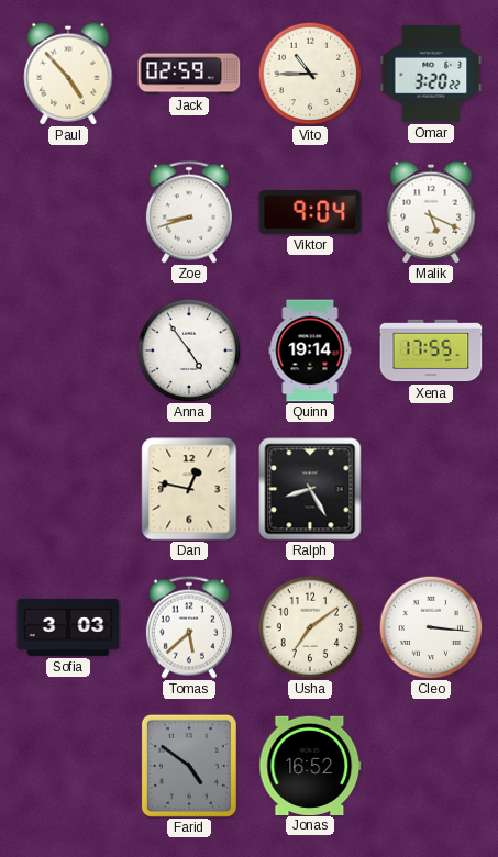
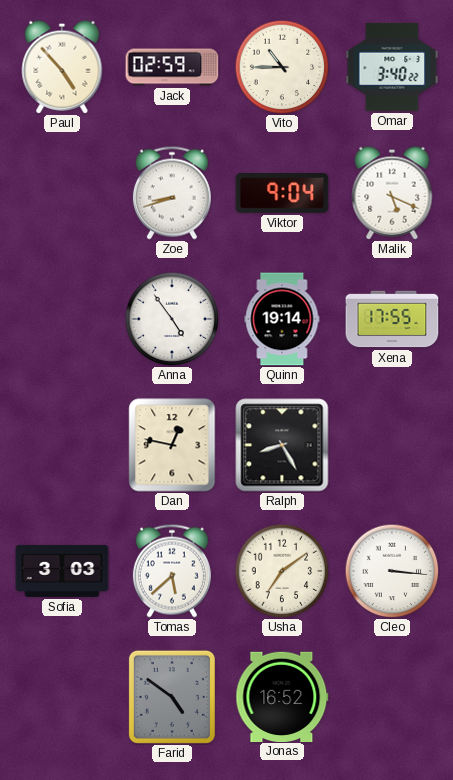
Omar: 3:20 -> 3:40 (392, 67)
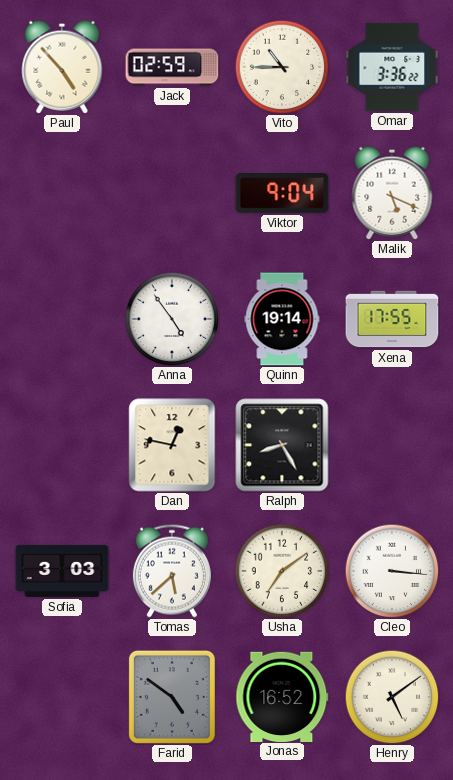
Omar: 3:40 -> 3:36 (392, 67)
Zoe: 8:42 -> none (172, 193)
Henry: none -> 5:09 (392, 697)
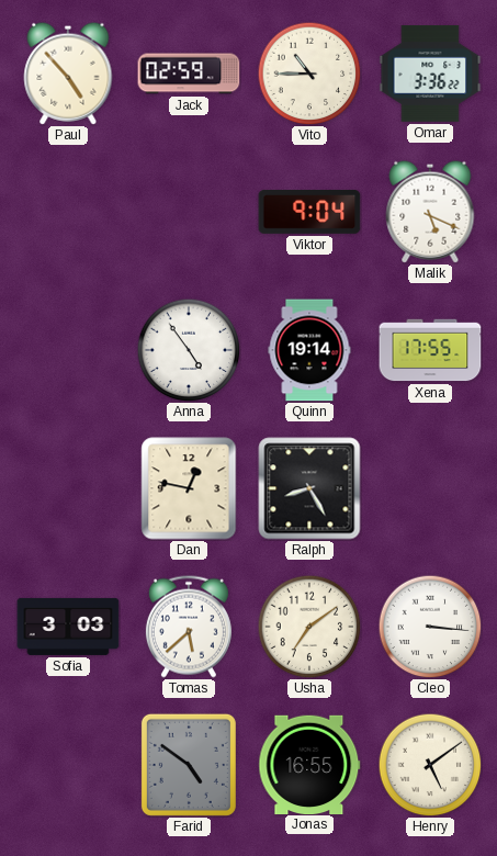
Jonas: 16:52 -> 16:55 (309, 764)
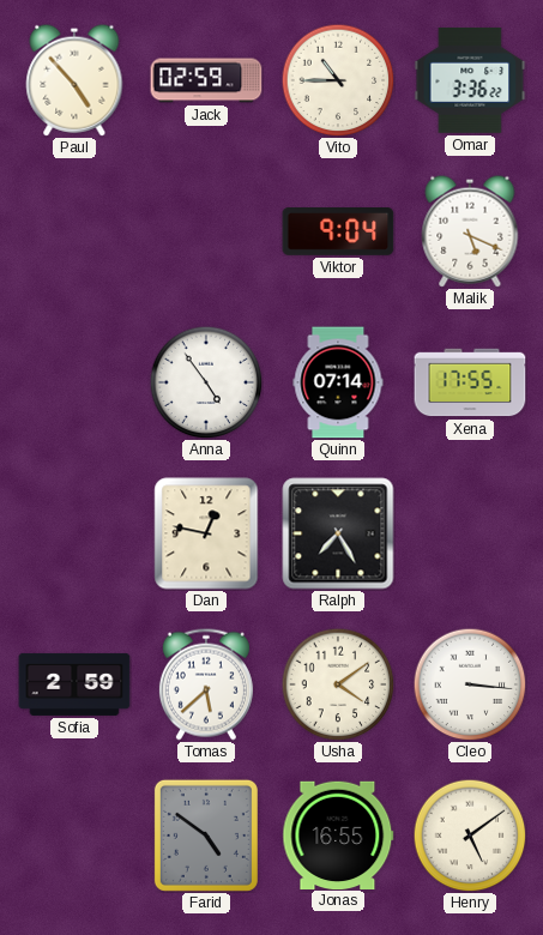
Quinn: 19:14 -> 07:14 (338, 382)
Ralph: 8:25 -> 7:25 (338, 533)
Sofia: 3:03 -> 2:59 (74, 684)
Usha: 7:09 -> 4:09 (338, 684)
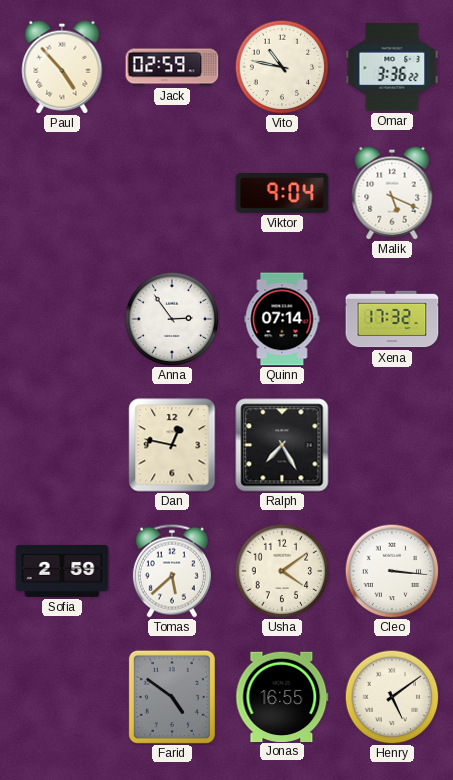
Vito: 10:45 -> 10:47 (282, 67)
Anna: 4:54 -> 2:54 (172, 319)
Xena: 17:55 -> 17:32 (392, 319)
